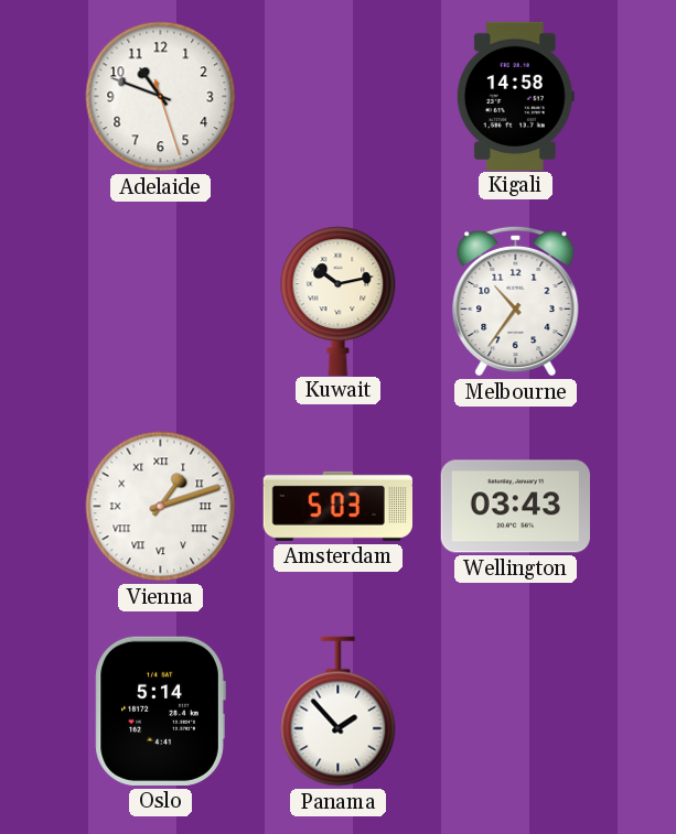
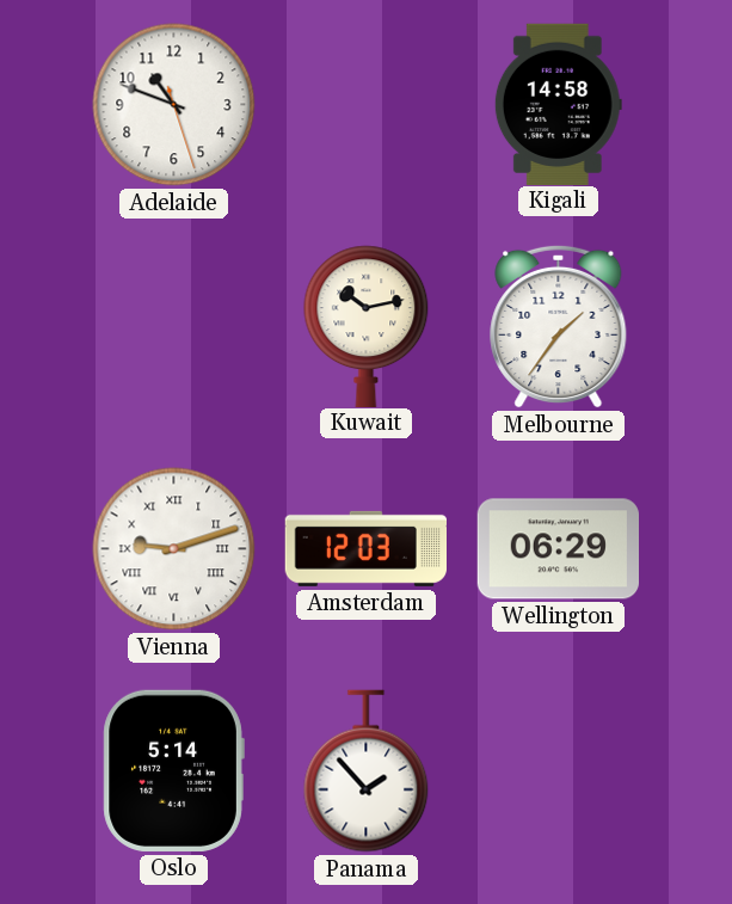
Melbourne: 10:36 -> 1:36 (559, 326)
Vienna: 1:12 -> 9:12 (174, 549)
Amsterdam: 5:03 -> 12:03 (365, 548)
Wellington: 03:43 -> 06:29 (558, 549)
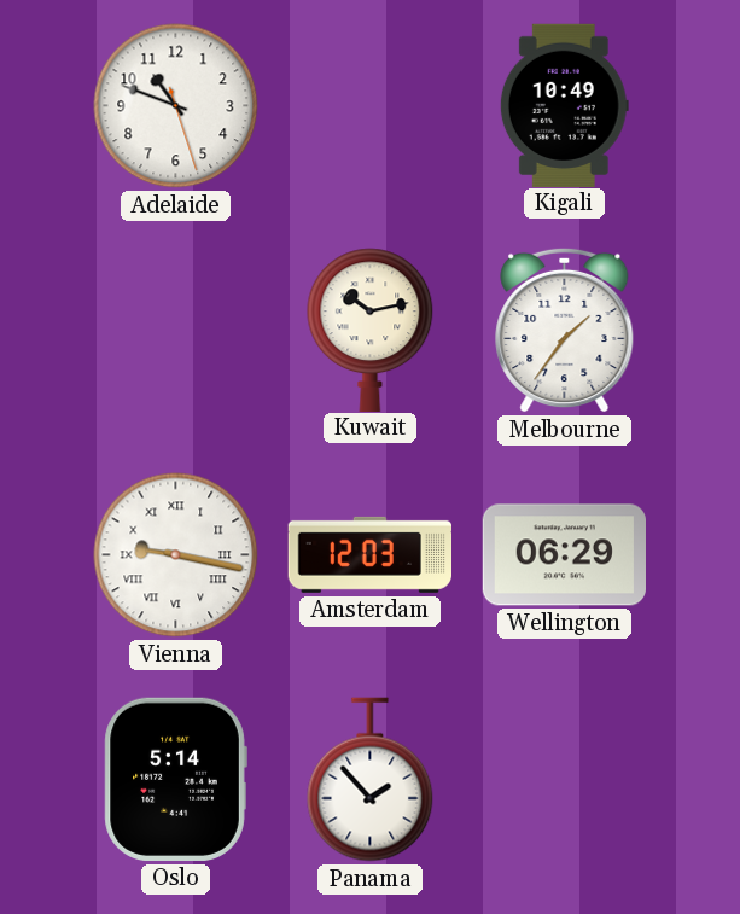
Kigali: 14:58 -> 10:49 (564, 105)
Vienna: 9:12 -> 9:17 (176, 555)
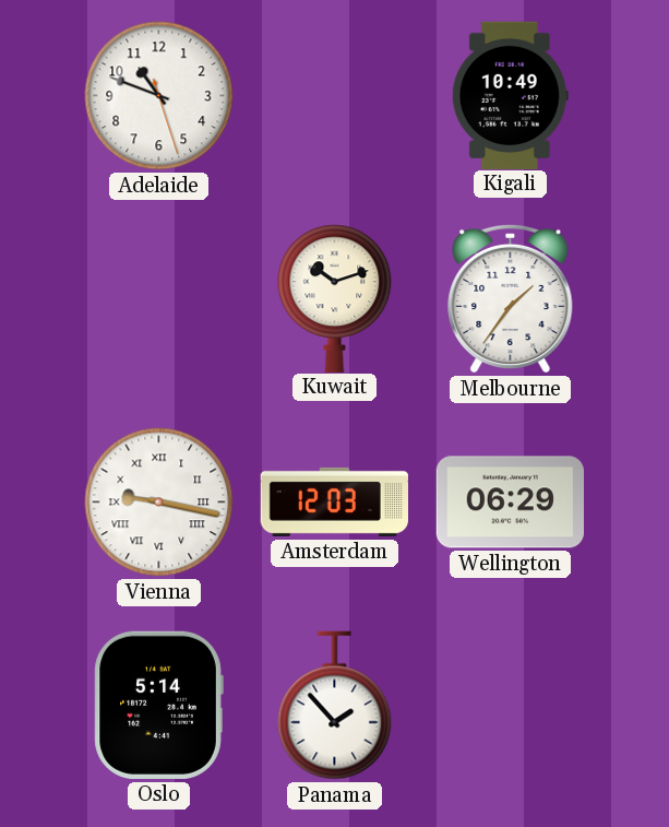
Kuwait: 10:13 -> 10:12 (335, 298)
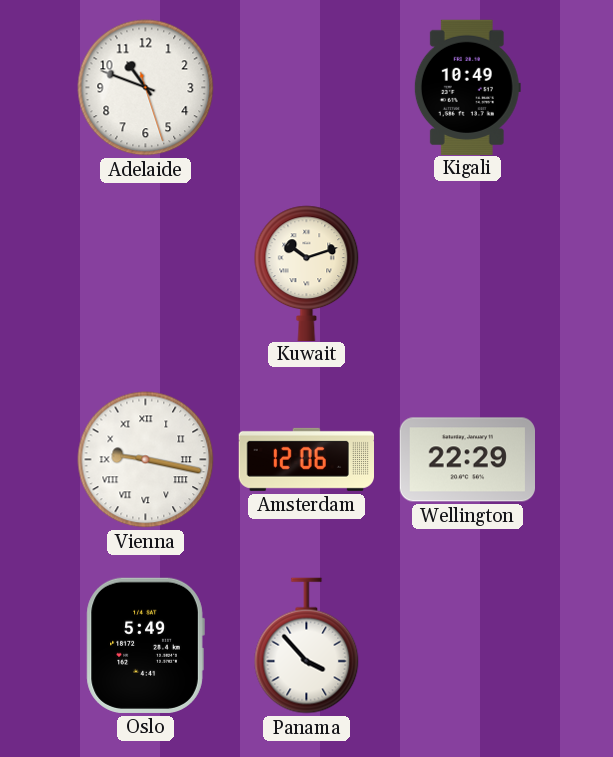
Melbourne: 1:36 -> none (511, 298)
Amsterdam: 12:03 -> 12:06 (306, 459)
Wellington: 06:29 -> 22:29 (467, 460)
Oslo: 5:14 -> 5:49 (145, 645)
Panama: 1:53 -> 3:53 (307, 646)
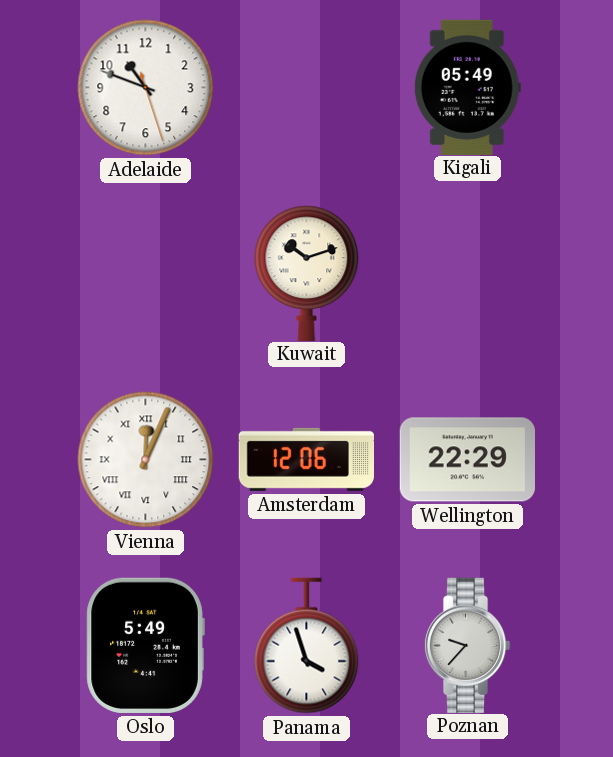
Kigali: 10:49 -> 05:49 (467, 87)
Vienna: 9:17 -> 12:04 (146, 460)
Panama: 3:53 -> 3:57 (307, 646)
Poznan: none -> 9:37 (467, 645)
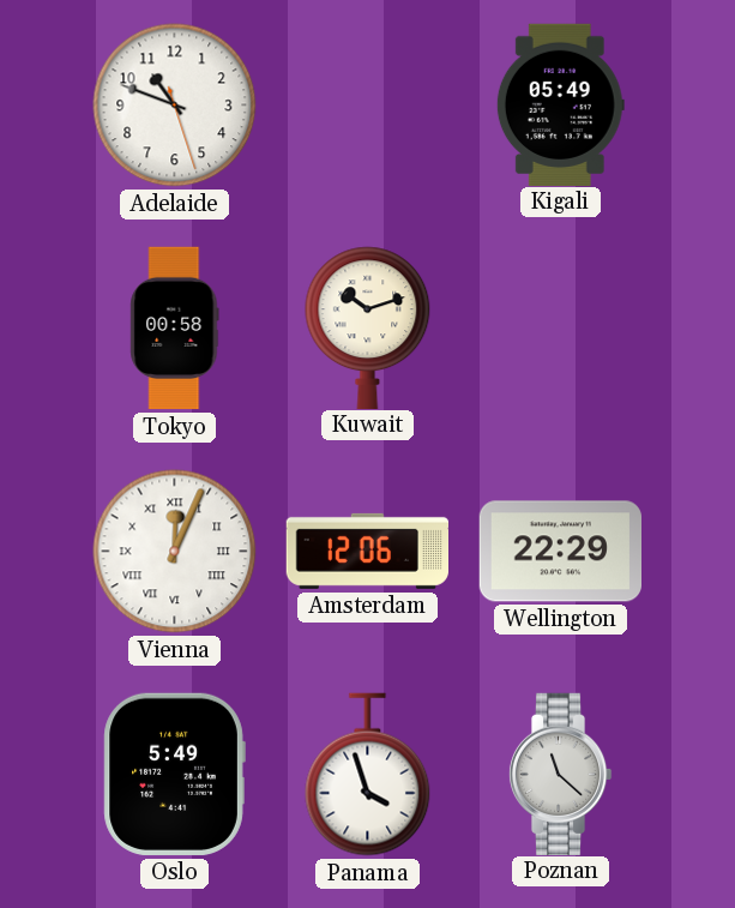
Tokyo: none -> 00:58 (175, 329)
Poznan: 9:37 -> 11:22 (560, 774)
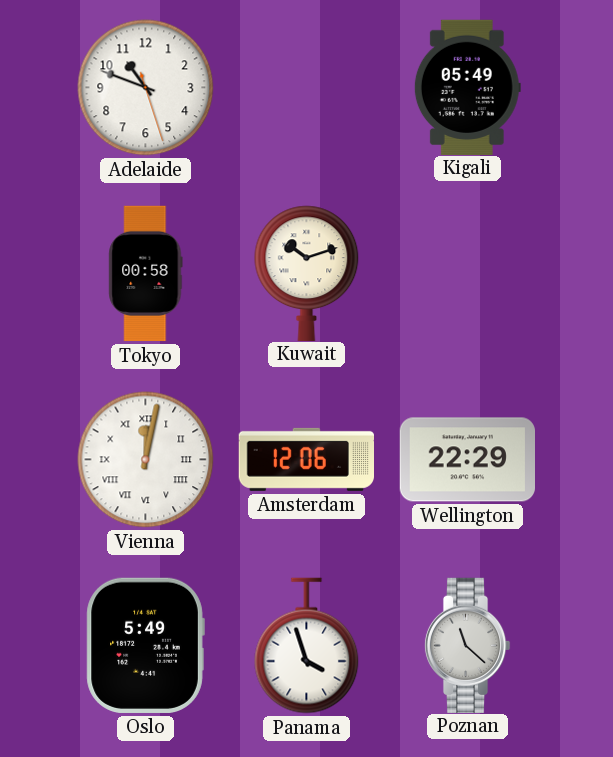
Vienna: 12:04 -> 12:02 (146, 460)
